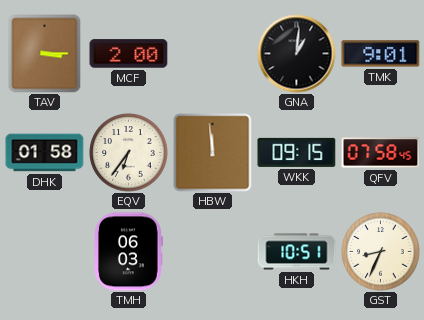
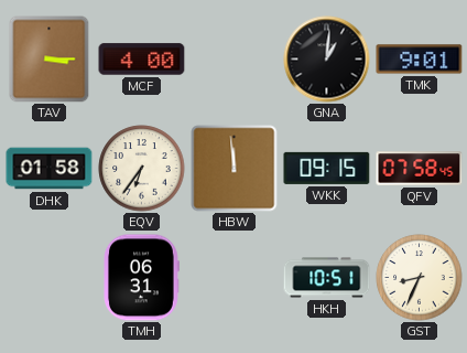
MCF: 2:00 -> 4:00 (142, 60)
TMH: 06:03 -> 06:31 (142, 278)
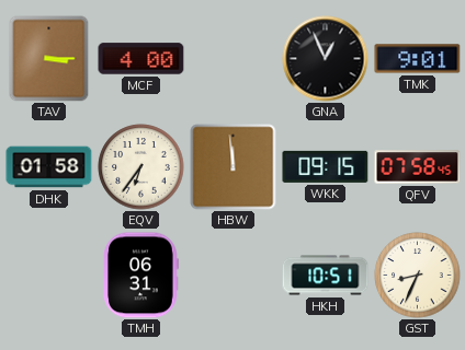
GNA: 1:01 -> 12:56 (326, 59)
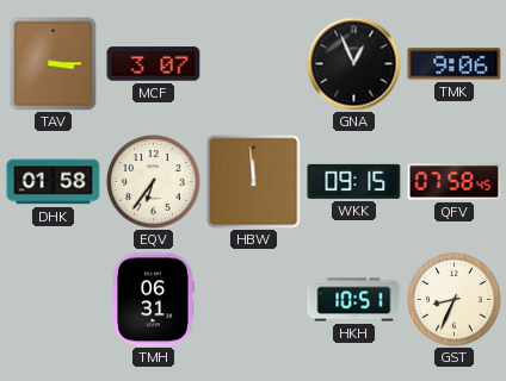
MCF: 4:00 -> 3:07 (154, 64)
TMK: 9:01 -> 9:06 (455, 64)
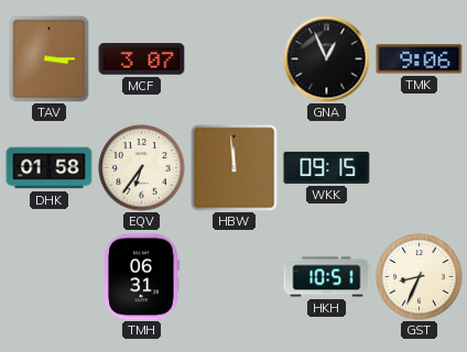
QFV: 07:58 -> none (455, 182)
